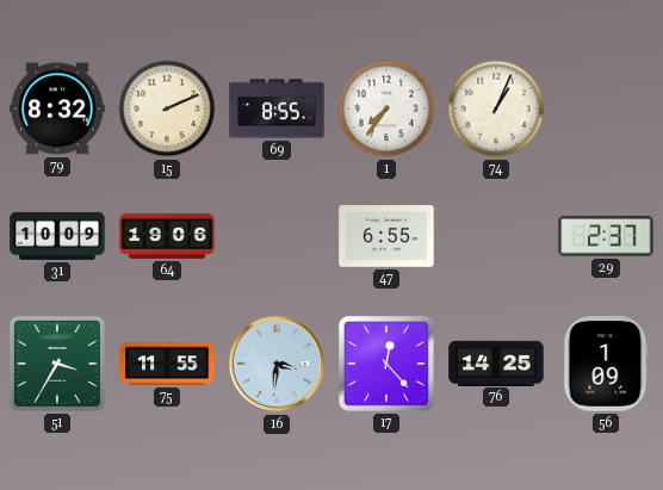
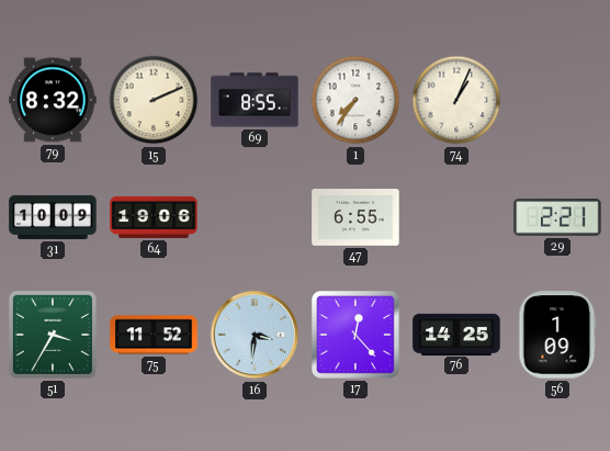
29: 2:37 -> 2:21 (557, 217)
75: 11:55 -> 11:52 (154, 335)
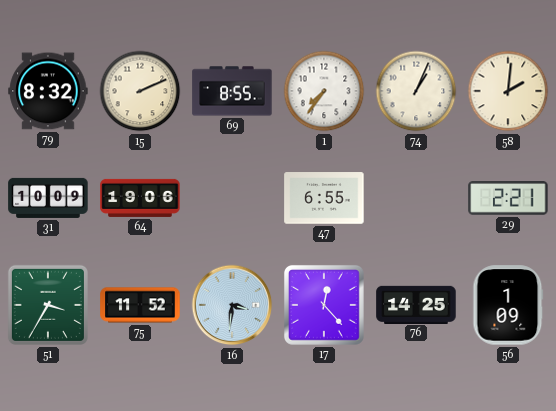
58: none -> 2:01 (508, 91)
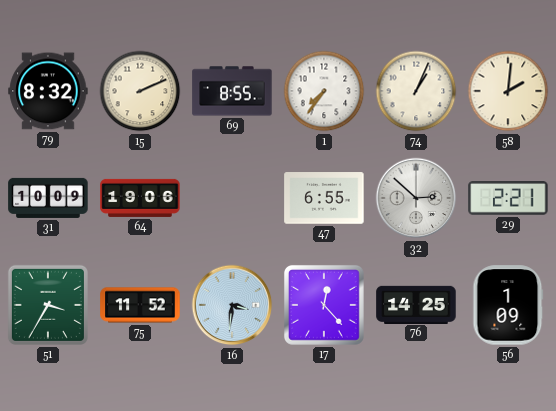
32: none -> 2:52 (416, 198)
